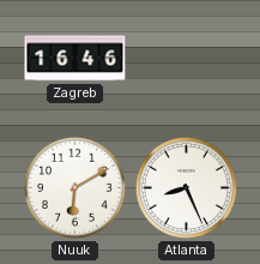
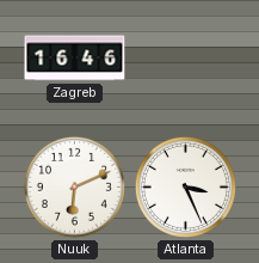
Nuuk: 6:10 -> 6:11 (74, 186)
Atlanta: 8:26 -> 3:26 (185, 186)
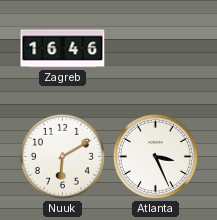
Nuuk: 6:11 -> 6:10 (62, 156)
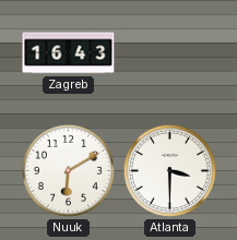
Zagreb: 16:46 -> 16:43 (69, 53)
Atlanta: 3:26 -> 3:30 (169, 170)
